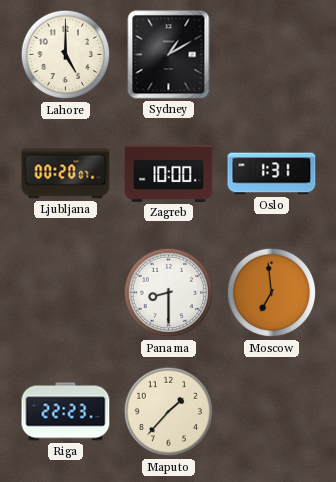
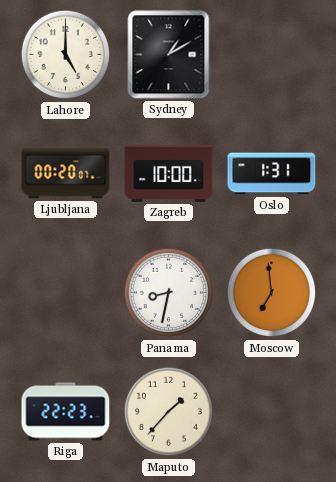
Panama: 8:30 -> 8:32 (169, 293)
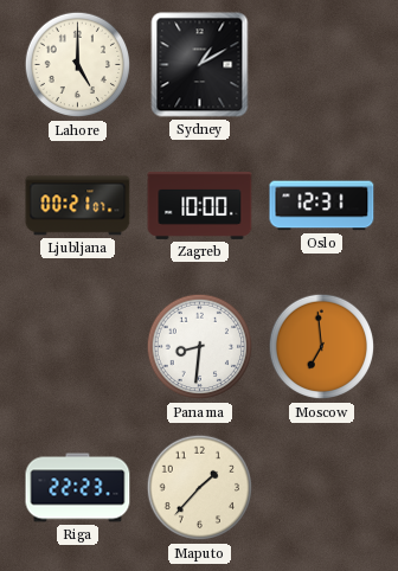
Ljubljana: 00:20 -> 00:21 (78, 206)
Oslo: 1:31 -> 12:31 (322, 206)
Panama: 8:32 -> 8:31 (200, 347)
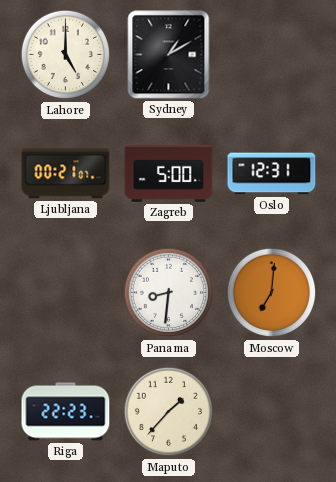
Zagreb: 10:00 -> 5:00 (169, 173)
Moscow: 6:59 -> 7:01 (272, 293)
